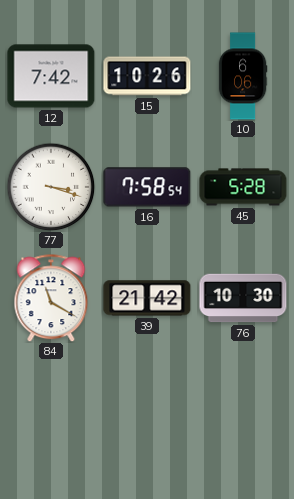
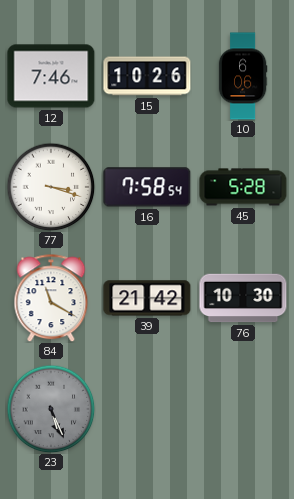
12: 7:42 -> 7:46 (51, 76)
23: none -> 5:26 (51, 409)
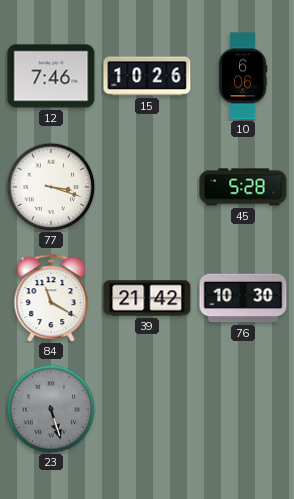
16: 7:58 -> none (147, 187)
23: 5:26 -> 5:27 (51, 409)
